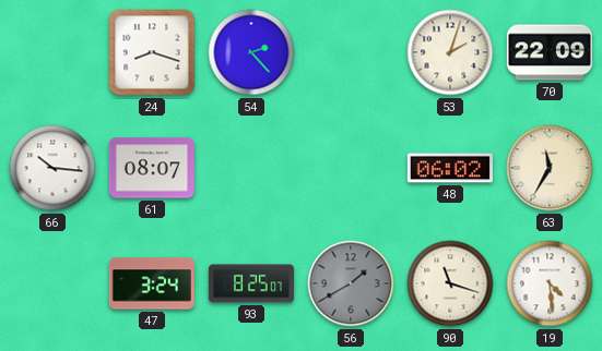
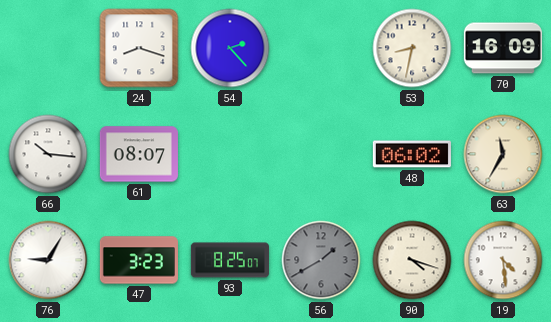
53: 2:03 -> 8:32 (412, 48)
70: 22:09 -> 16:09 (503, 48)
76: none -> 9:05 (48, 260)
47: 3:24 -> 3:23 (139, 260)
90: 11:18 -> 4:18 (412, 260)
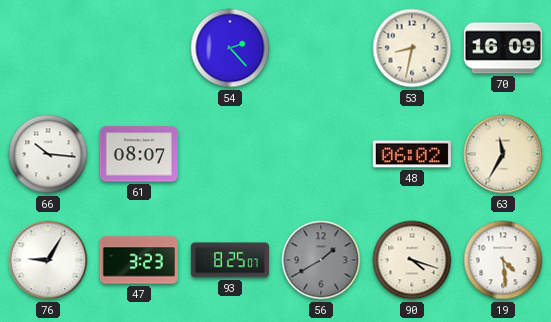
24: 8:18 -> none (139, 48)
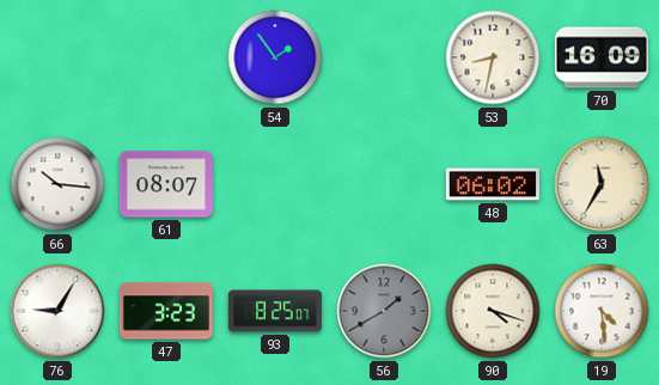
54: 2:23 -> 1:54 (275, 57)
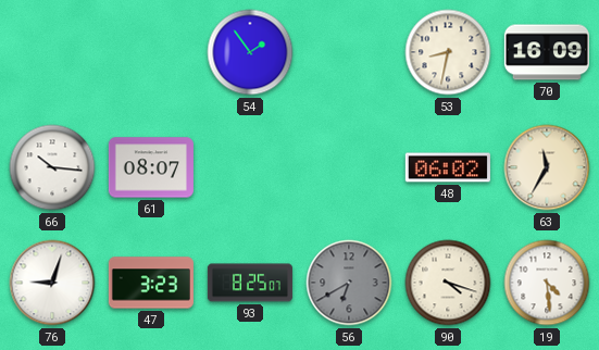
76: 9:05 -> 9:03 (52, 283)
56: 1:40 -> 6:40 (349, 283)
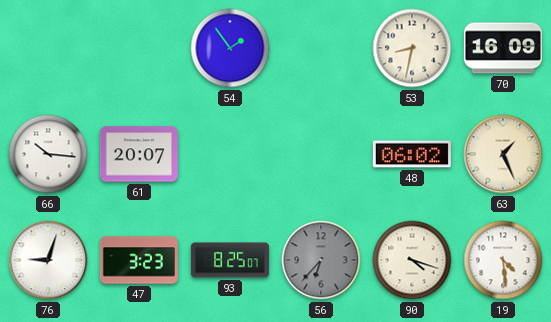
61: 08:07 -> 20:07 (139, 154)
63: 11:35 -> 1:26 (503, 154)
56: 6:40 -> 6:37 (321, 260)
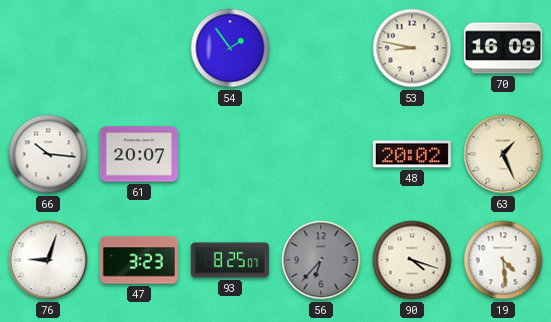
53: 8:32 -> 8:47 (412, 48)
48: 06:02 -> 20:02 (412, 154)
